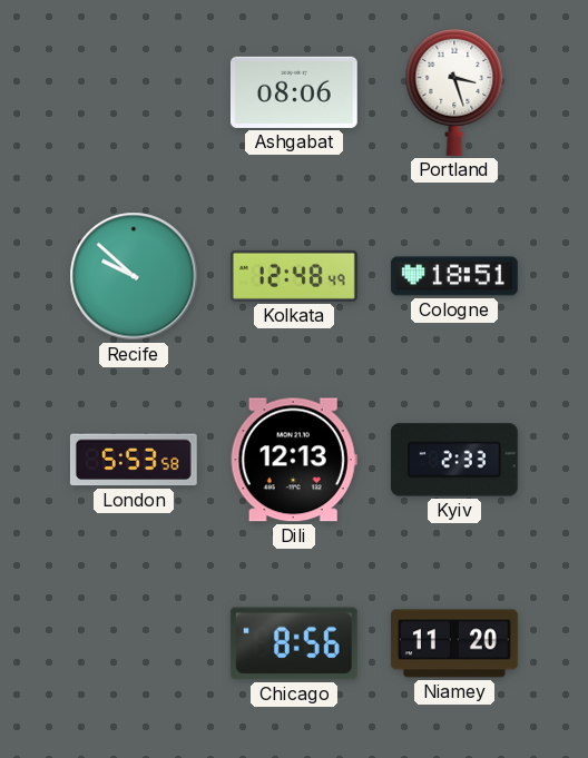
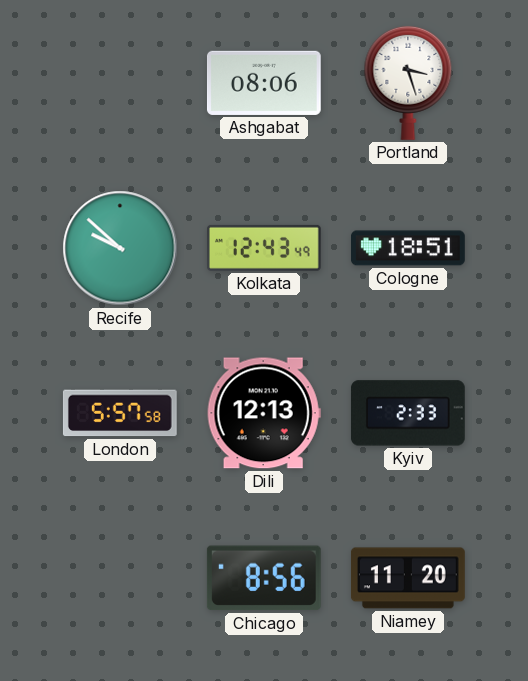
Kolkata: 12:48 -> 12:43 (264, 248)
London: 5:53 -> 5:57 (120, 413)
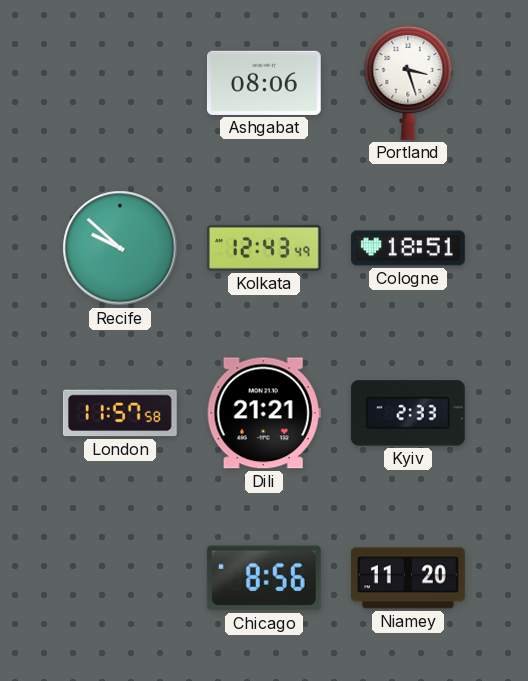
London: 5:57 -> 11:57 (120, 413)
Dili: 12:13 -> 21:21 (264, 413)
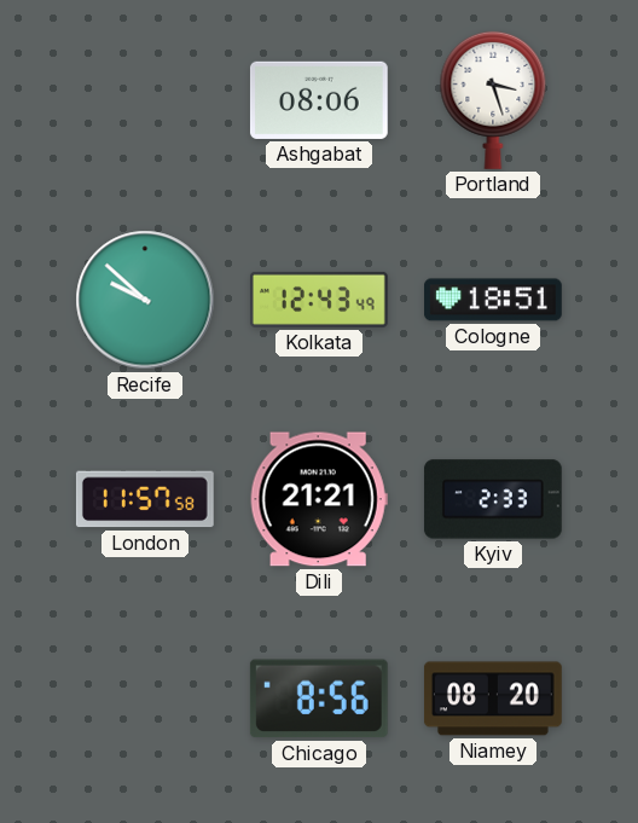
Niamey: 11:20 -> 08:20 (493, 699)
